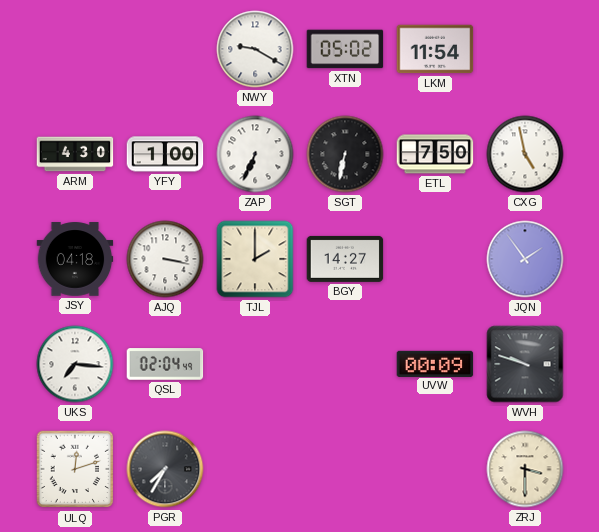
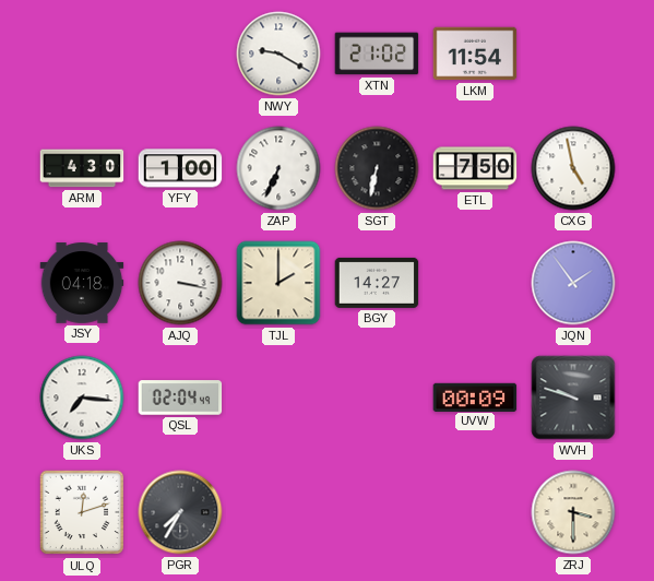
XTN: 05:02 -> 21:02 (377, 54)
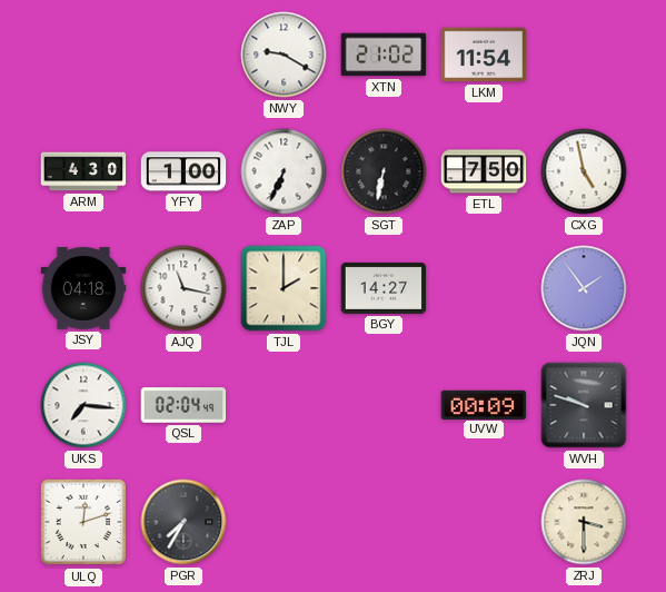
AJQ: 3:17 -> 11:17 (183, 288)
